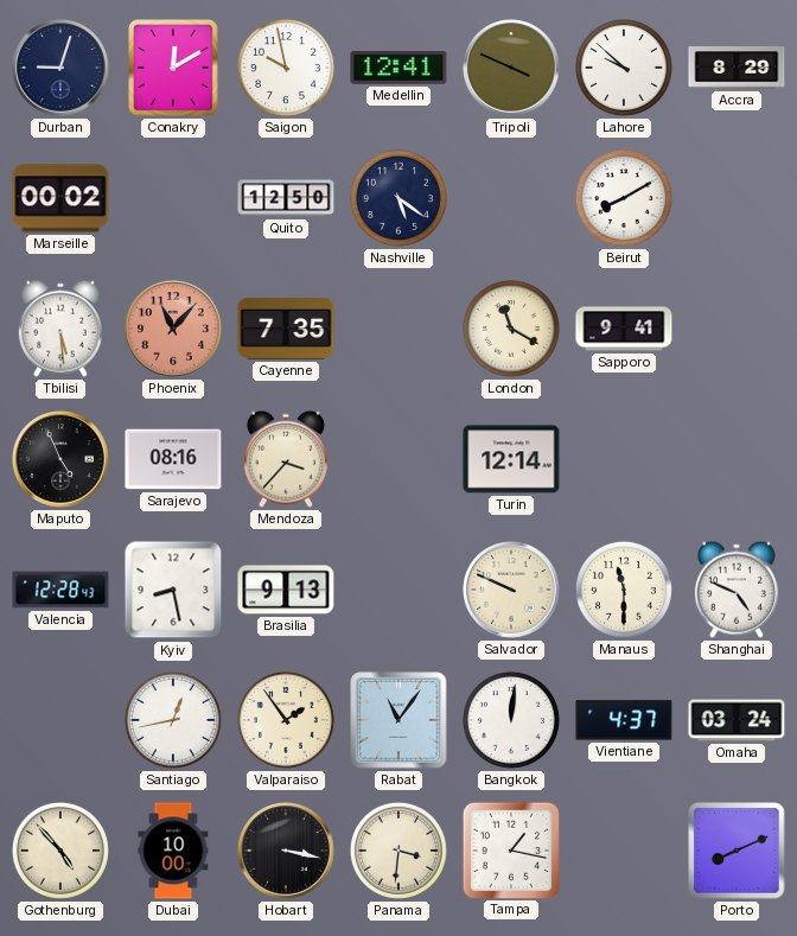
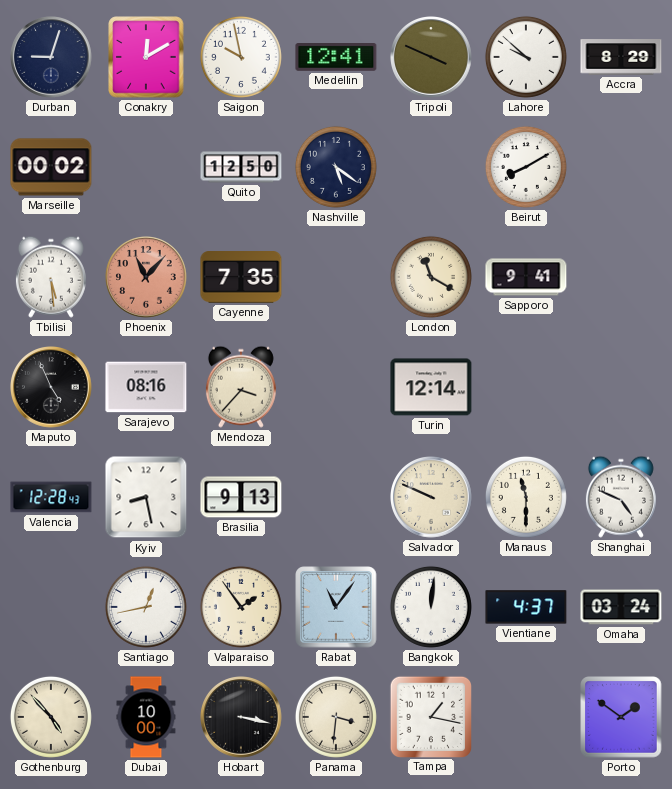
Porto: 8:11 -> 1:51 (621, 717)
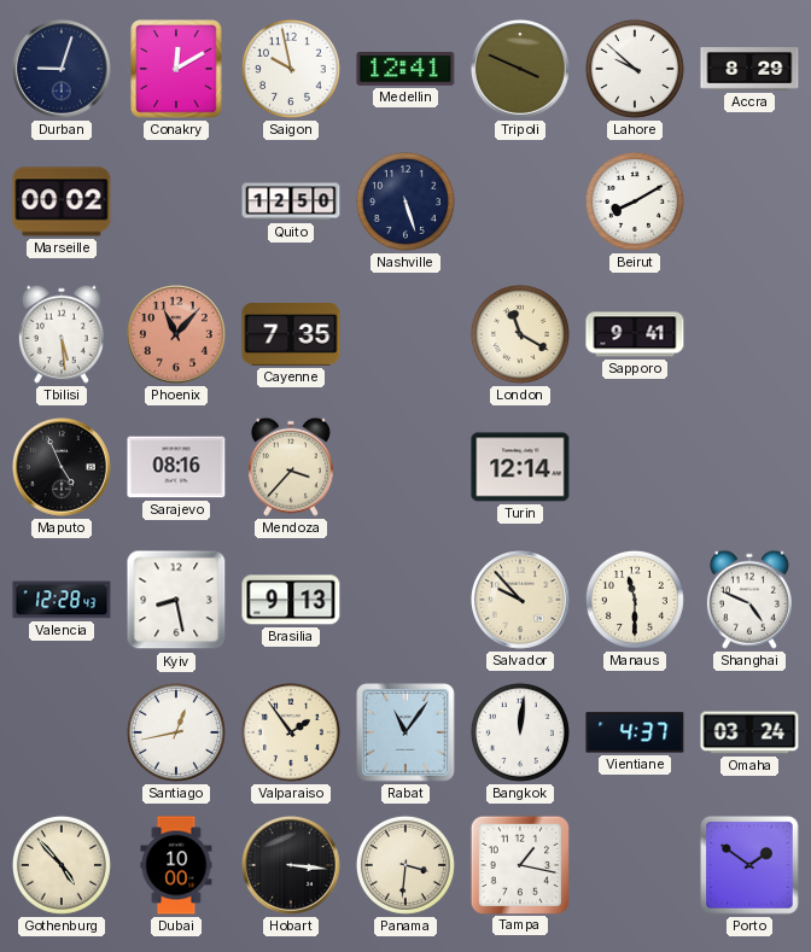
Nashville: 5:21 -> 5:27 (405, 202)
Salvador: 9:49 -> 9:53 (521, 601)
Hobart: 3:17 -> 3:16 (292, 866)
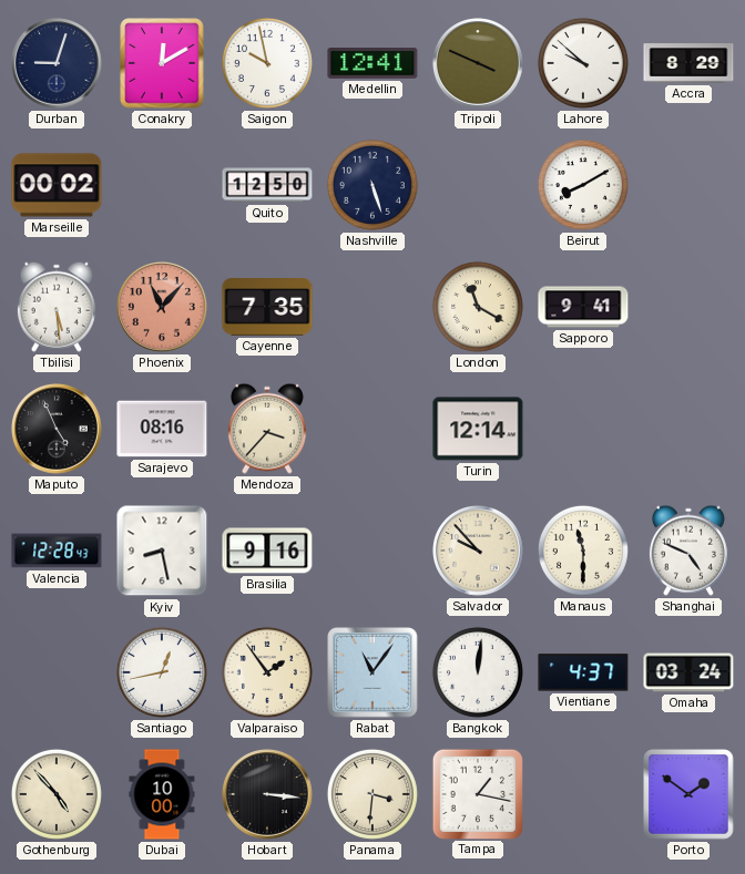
Brasilia: 9:13 -> 9:16 (267, 551)
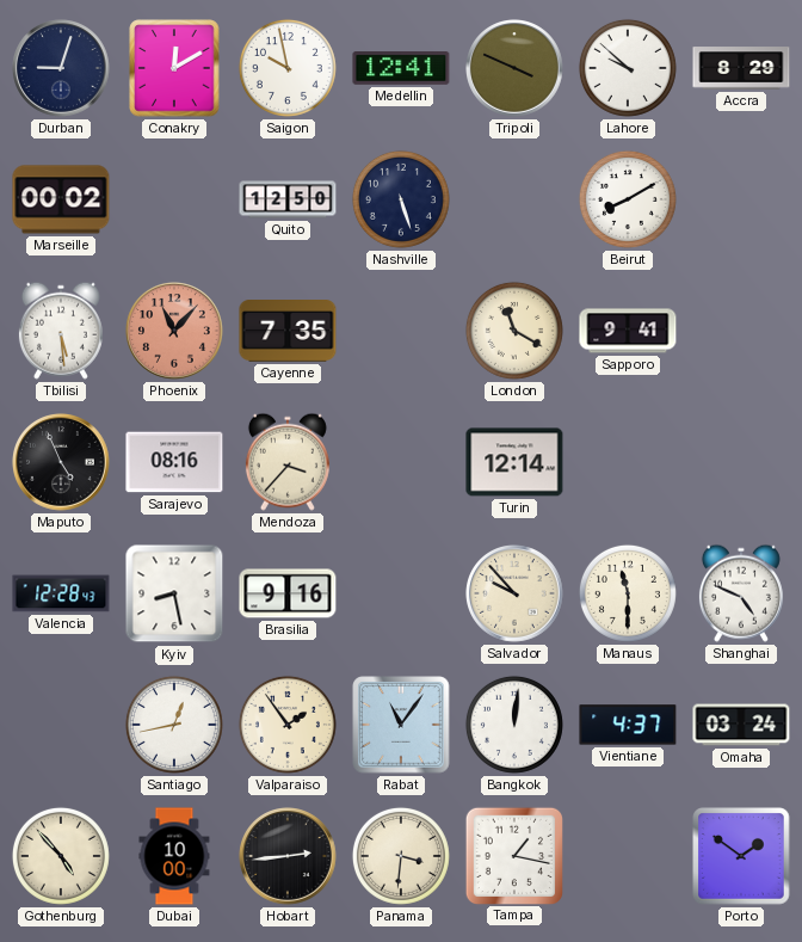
Hobart: 3:16 -> 2:44 (289, 857)
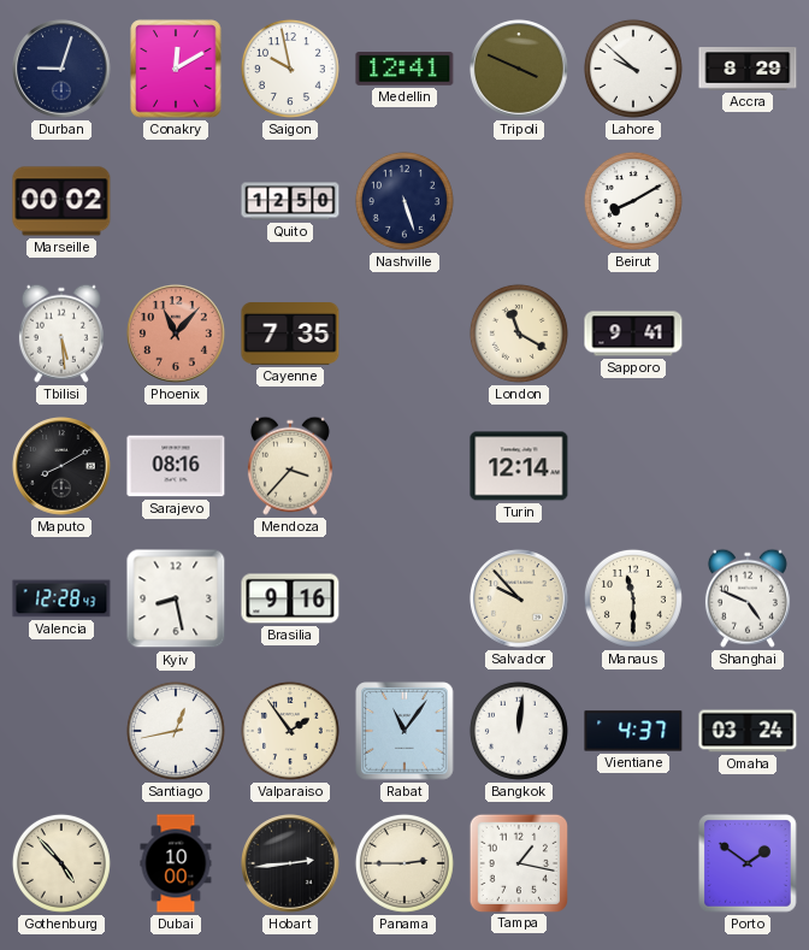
Maputo: 4:56 -> 8:10 (63, 467)
Panama: 3:31 -> 2:45 (404, 863)
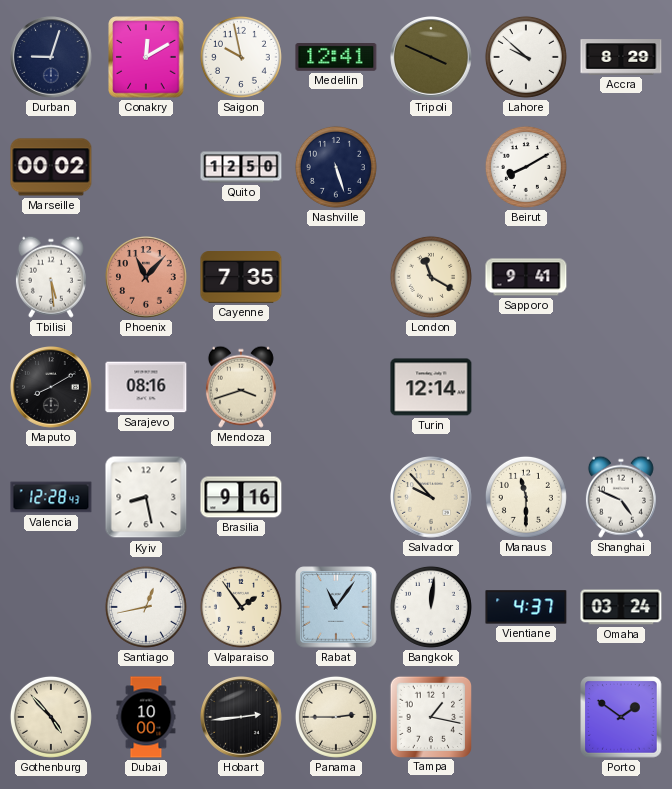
Mendoza: 3:37 -> 3:42 (241, 387)
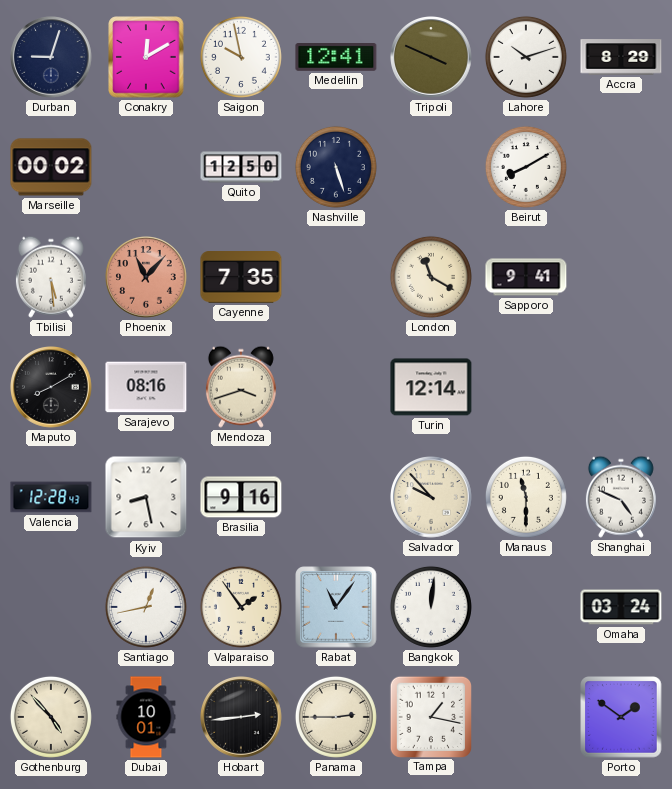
Lahore: 9:52 -> 10:12 (526, 57)
Vientiane: 4:37 -> none (526, 607)
Dubai: 10:00 -> 10:01 (146, 717)
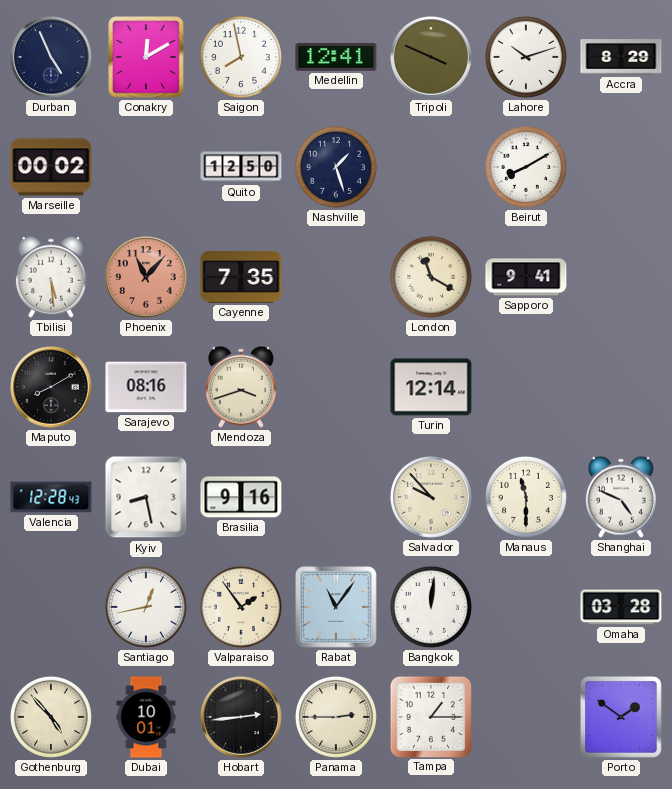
Durban: 9:03 -> 4:56 (52, 58)
Saigon: 9:58 -> 7:58 (241, 57)
Nashville: 5:27 -> 1:27 (336, 167)
Omaha: 03:24 -> 03:28 (621, 607)
Tampa: 1:17 -> 1:15 (430, 716)
